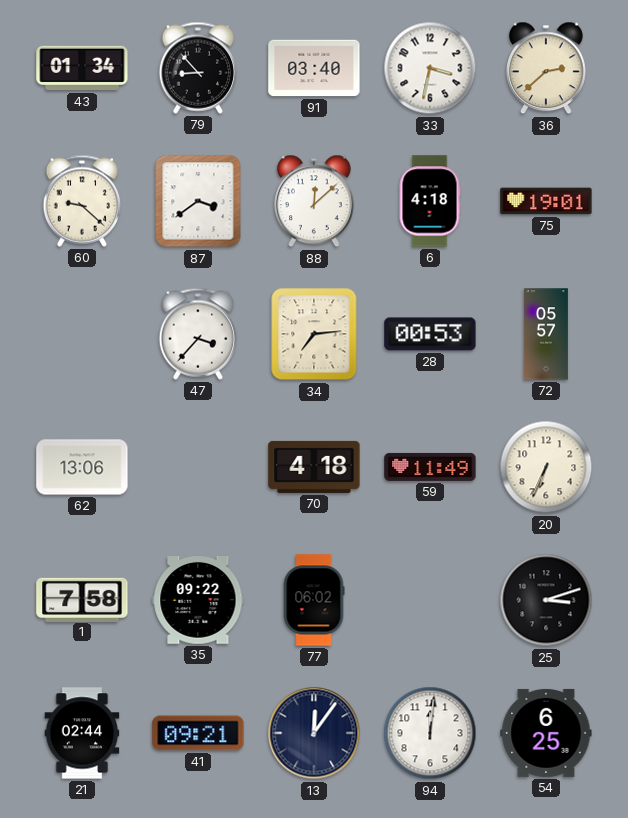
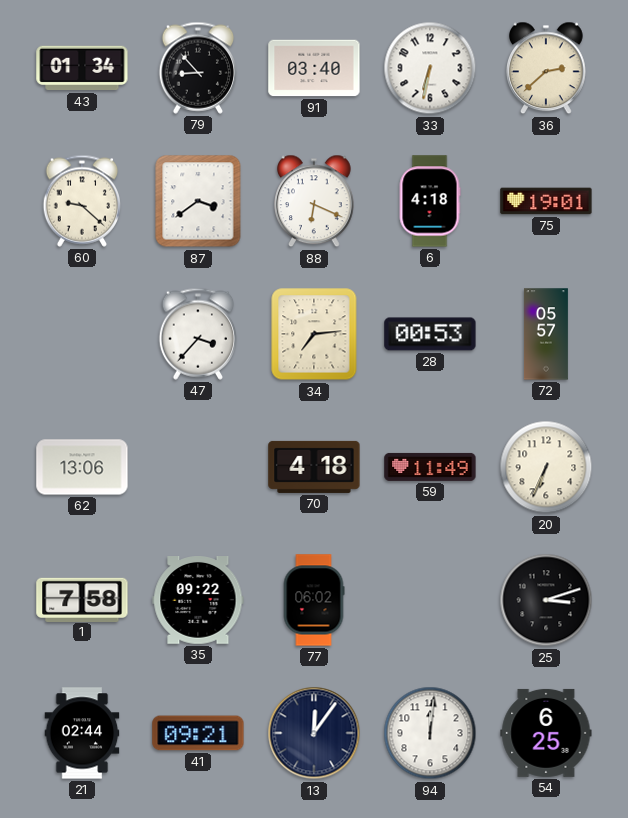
33: 3:32 -> 6:32 (430, 68)
88: 12:08 -> 6:19 (315, 201)
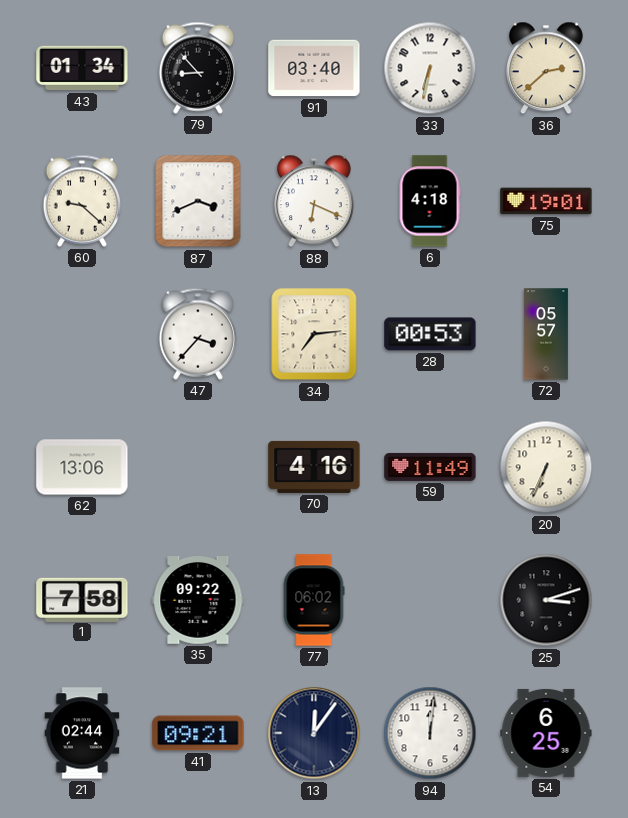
87: 3:39 -> 3:41 (198, 201)
70: 4:18 -> 4:16 (314, 467)
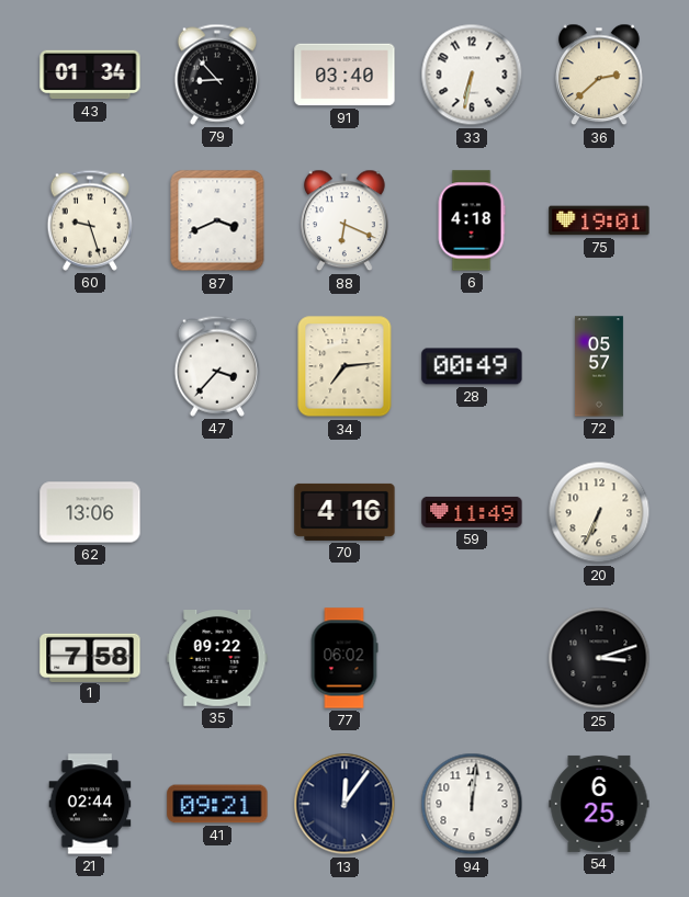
60: 9:22 -> 9:27 (89, 220)
28: 00:53 -> 00:49 (472, 366)
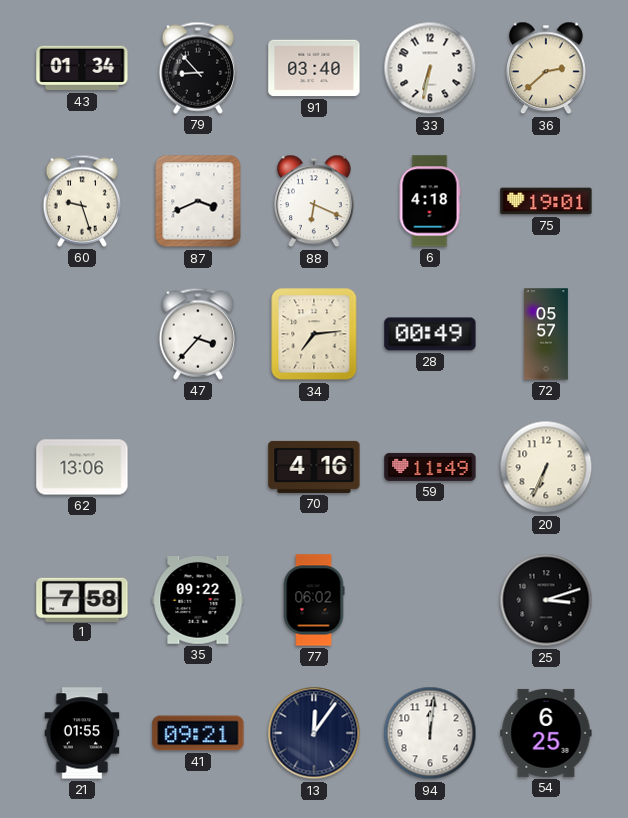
21: 02:44 -> 01:55 (82, 733)
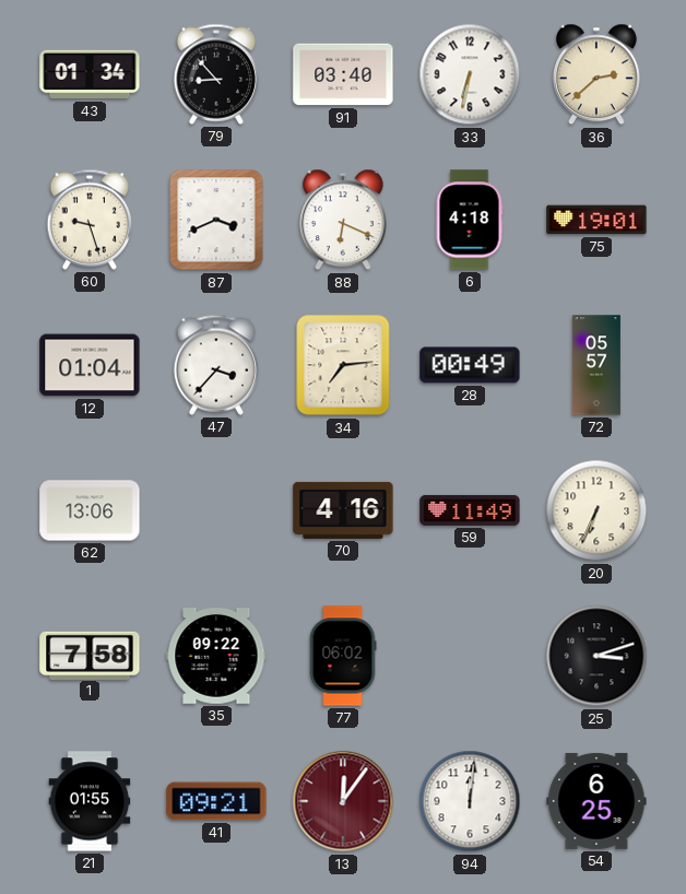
12: none -> 01:04 (90, 365)
13 dial: navy -> burgundy (343, 801)
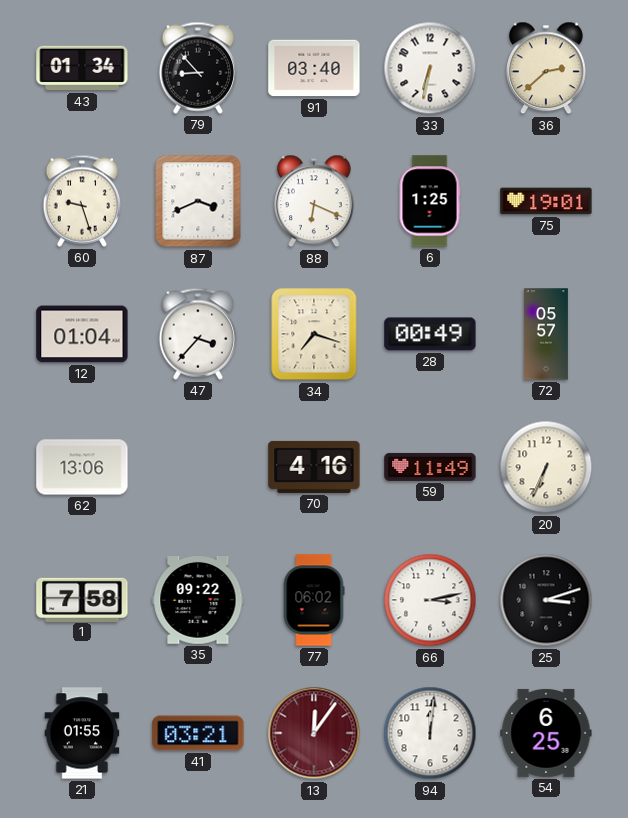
6: 4:18 -> 1:25 (430, 201)
34: 7:14 -> 7:18 (314, 334)
66: none -> 3:13 (430, 600)
41: 09:21 -> 03:21 (198, 733)
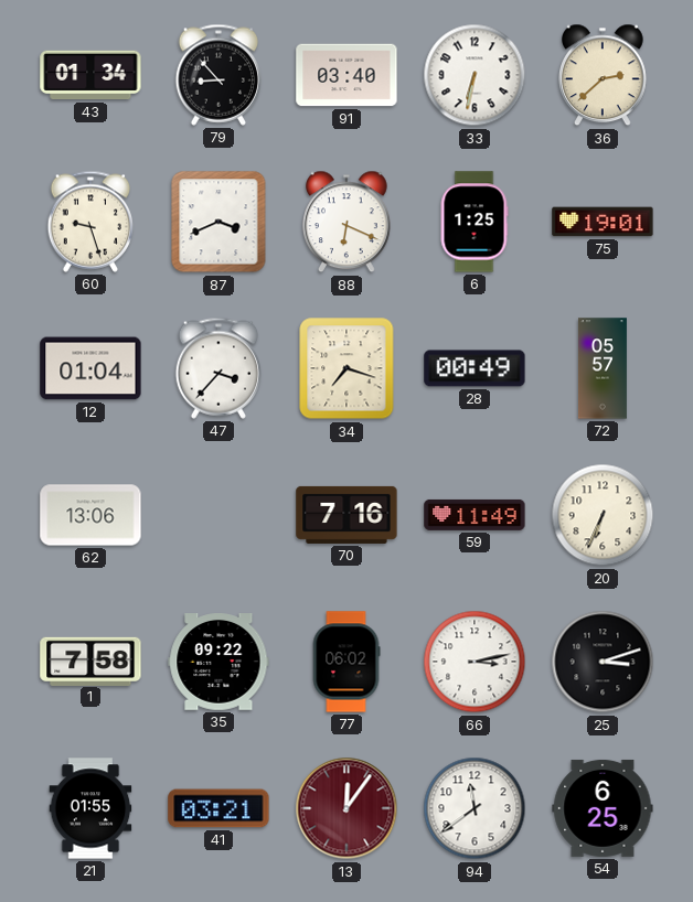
70: 4:16 -> 7:16 (346, 515)
94: 12:01 -> 11:39 (475, 808)
